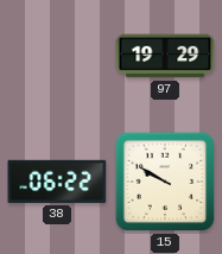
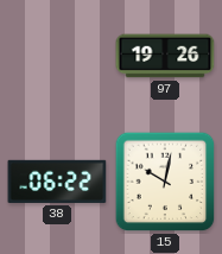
97: 19:29 -> 19:26 (165, 56)
15: 9:50 -> 10:02 (165, 182)
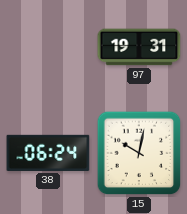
97: 19:26 -> 19:31 (139, 47)
38: 06:22 -> 06:24 (48, 153)
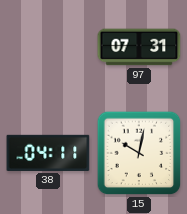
97: 19:31 -> 07:31 (139, 47)
38: 06:24 -> 04:11 (48, 153)
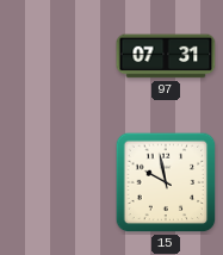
38: 04:11 -> none (48, 153)
15: 10:02 -> 9:58 (166, 182)
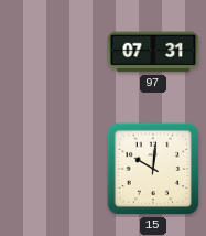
15: 9:58 -> 10:01 (153, 169)
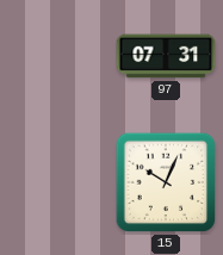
15: 10:01 -> 10:04 (166, 182)
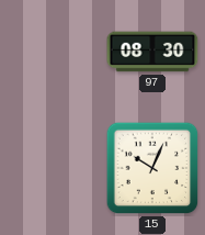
97: 07:31 -> 08:30 (152, 52)
